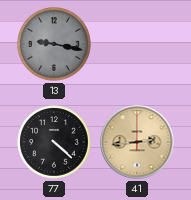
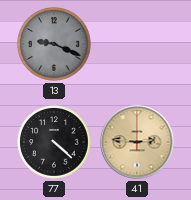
13: 9:17 -> 9:19 (54, 44)
41: 2:44 -> 2:46 (137, 142)
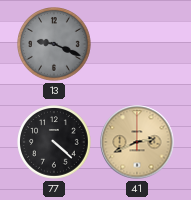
41: 2:46 -> 2:41 (137, 142)
